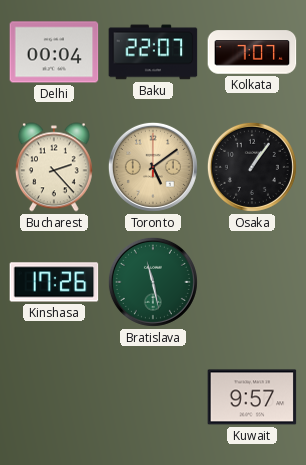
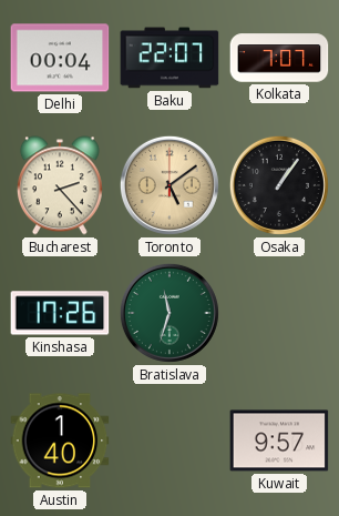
Bratislava: 11:28 -> 11:33 (169, 313)
Austin: none -> 1:40 (60, 441)
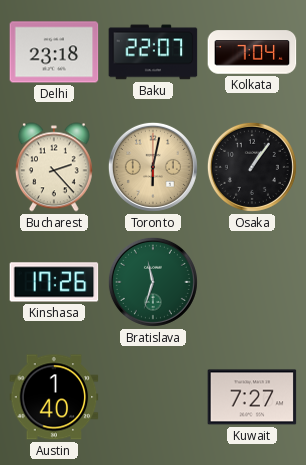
Delhi: 00:04 -> 23:18 (54, 52)
Kolkata: 7:07 -> 7:04 (252, 52)
Toronto: 5:09 -> 6:02 (153, 167)
Kuwait: 9:57 -> 7:27 (252, 397)
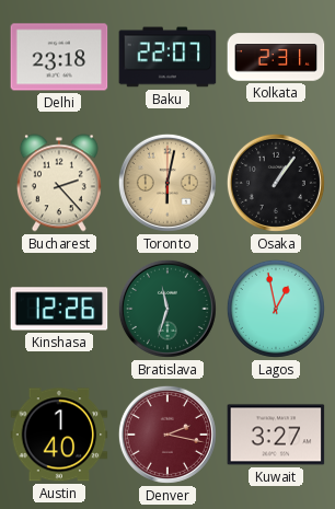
Kolkata: 7:04 -> 2:31 (276, 57)
Kinshasa: 17:26 -> 12:26 (59, 309)
Lagos: none -> 12:58 (276, 309)
Denver: none -> 2:17 (168, 435)
Kuwait: 7:27 -> 3:27 (276, 435)
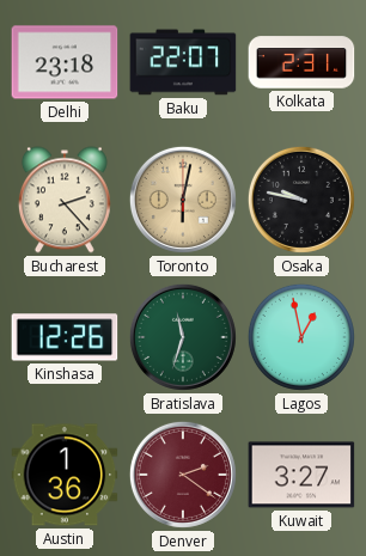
Osaka: 1:06 -> 9:47 (301, 200)
Austin: 1:40 -> 1:36 (65, 475)
Denver: 2:17 -> 2:21 (183, 475)
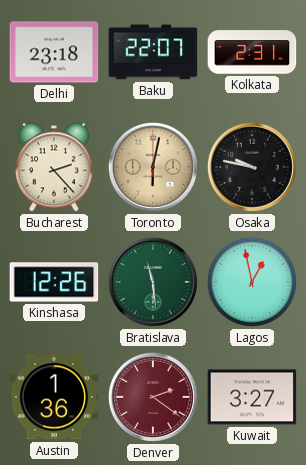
Bratislava: 11:33 -> 11:29 (153, 282)
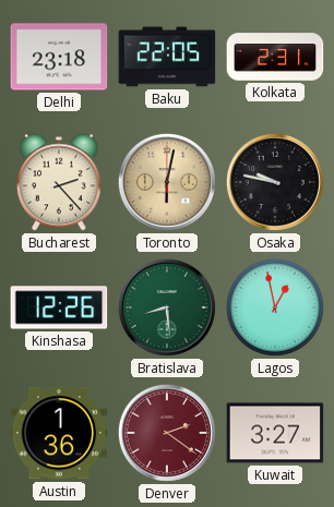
Baku: 22:07 -> 22:05 (167, 57)
Bratislava: 11:29 -> 8:29 (167, 307)
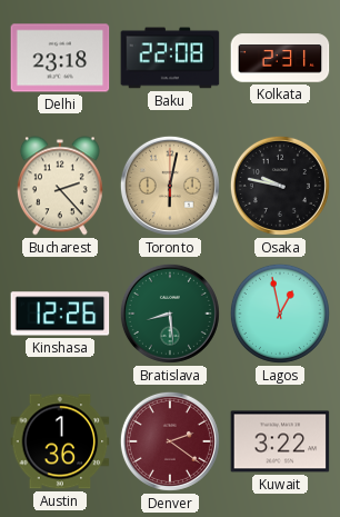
Baku: 22:05 -> 22:08 (170, 58)
Kuwait: 3:27 -> 3:22 (280, 441)
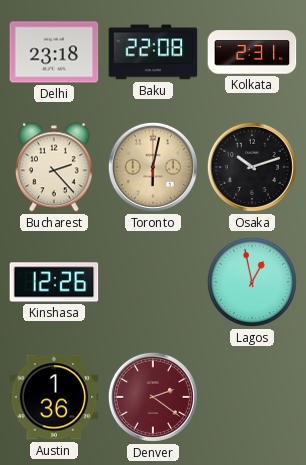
Osaka: 9:47 -> 10:12 (252, 167)
Bratislava: 8:29 -> none (170, 314)
Kuwait: 3:22 -> none (280, 441)
